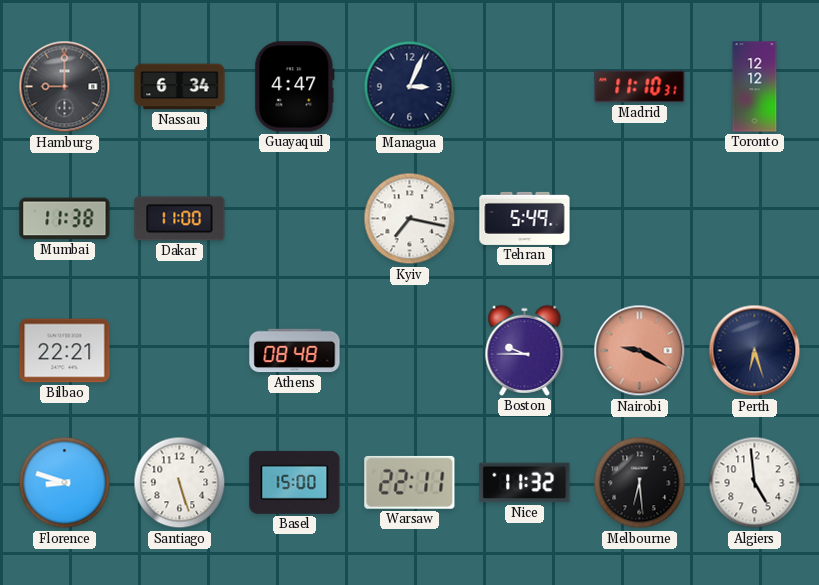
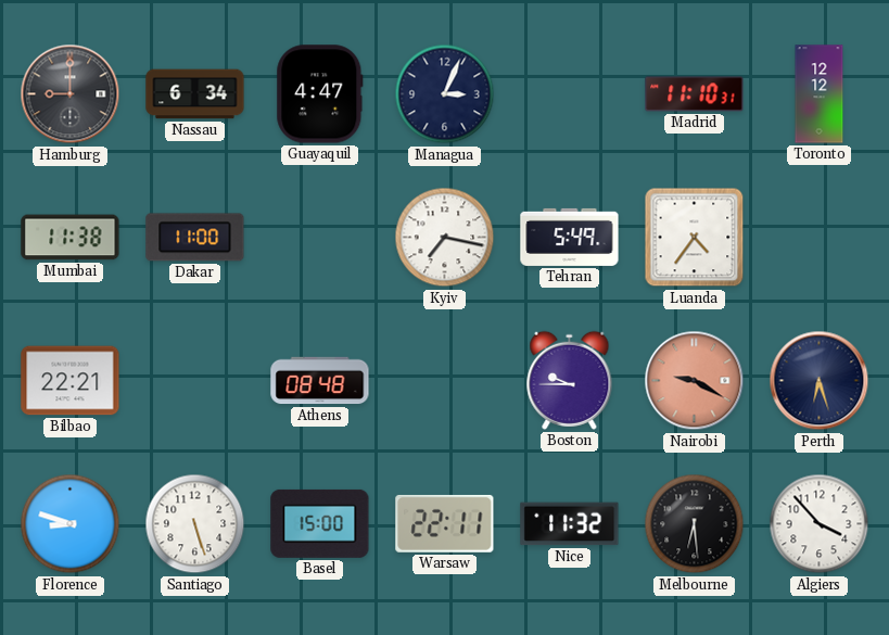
Luanda: none -> 4:36 (695, 238)
Algiers: 4:59 -> 3:53 (820, 524)
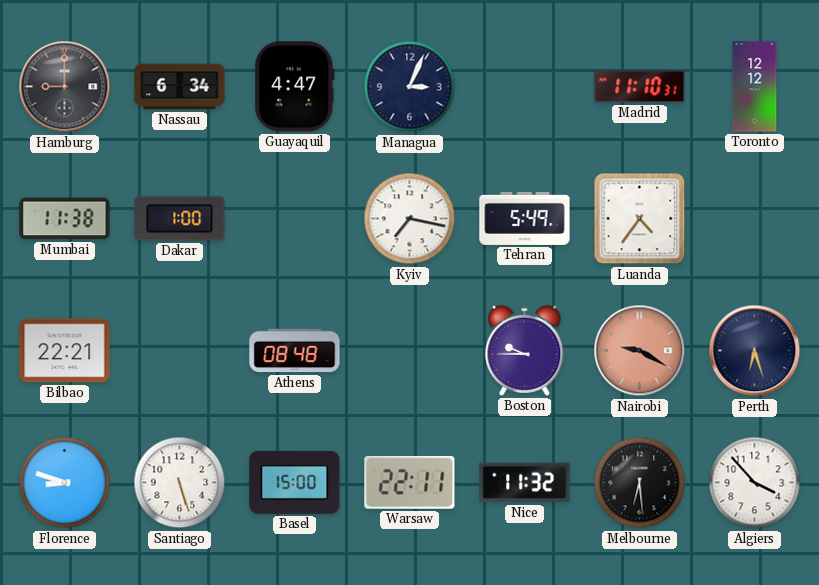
Dakar: 11:00 -> 1:00 (180, 219)
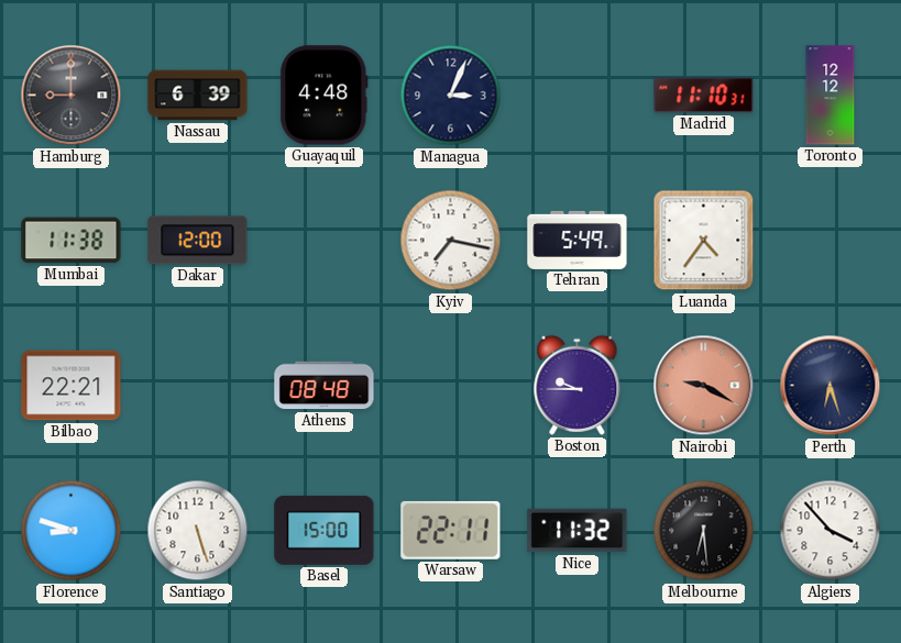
Nassau: 6:34 -> 6:39 (198, 96)
Guayaquil: 4:47 -> 4:48 (325, 96)
Dakar: 1:00 -> 12:00 (198, 241)
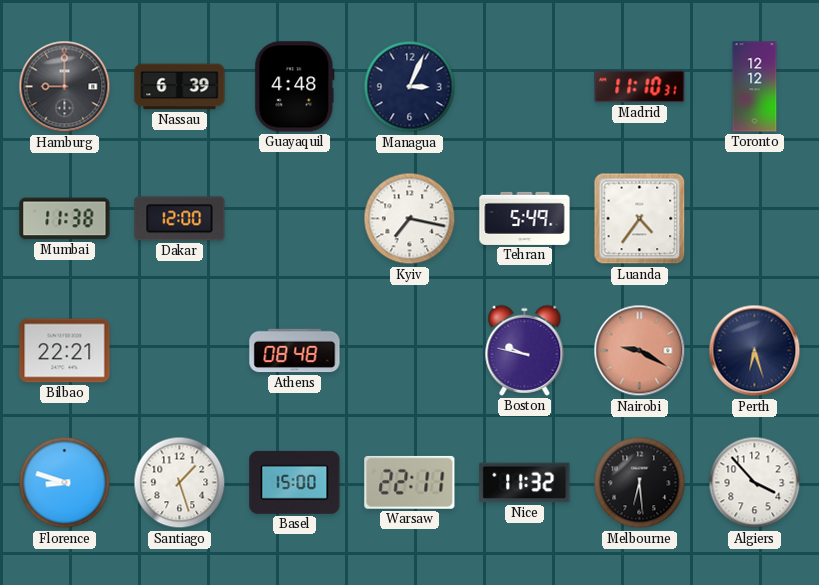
Boston: 9:45 -> 9:47 (525, 350)
Santiago: 5:27 -> 1:27 (180, 483)
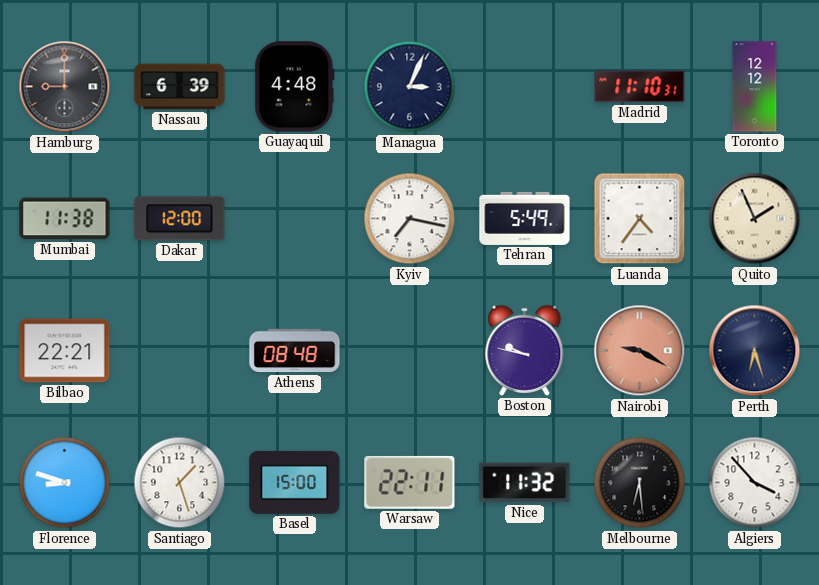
Quito: none -> 1:56 (755, 219)
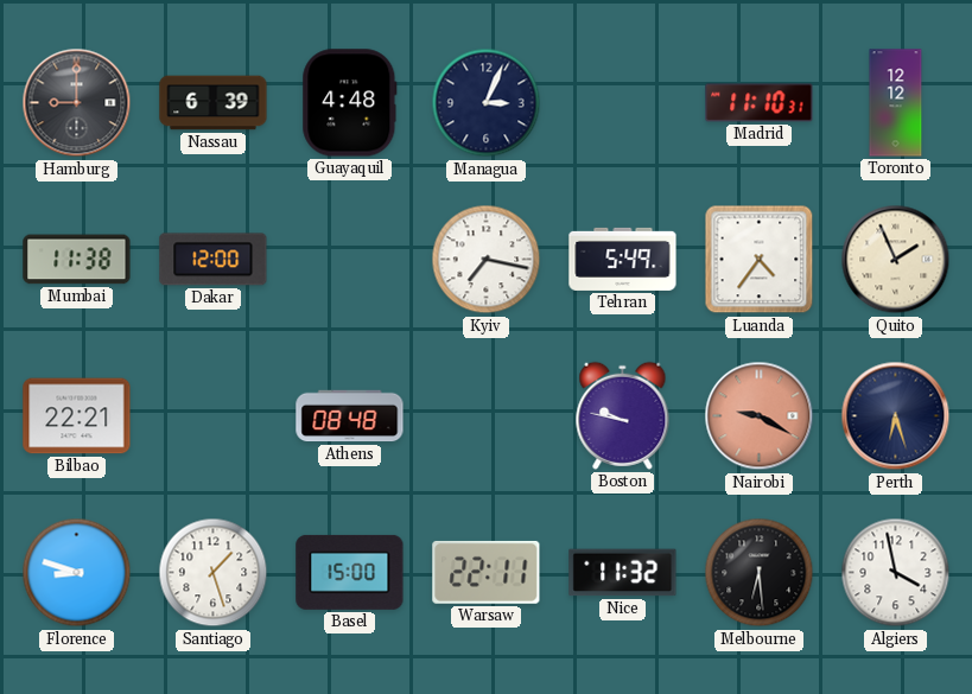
Algiers: 3:53 -> 3:58 (896, 573)
